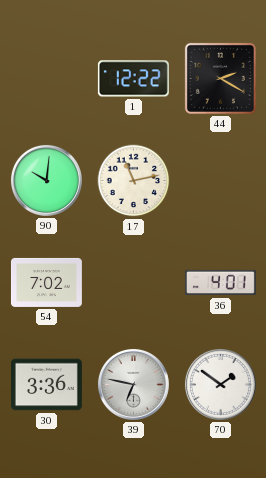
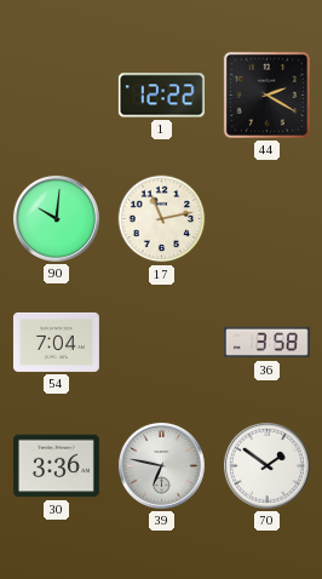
54: 7:02 -> 7:04 (56, 342)
36: 4:01 -> 3:58 (266, 343)
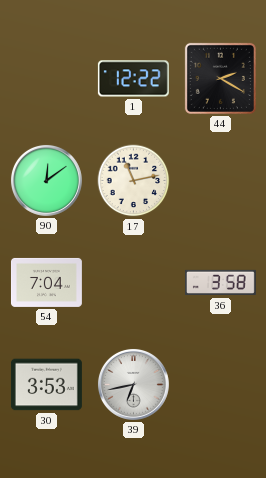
90: 10:01 -> 12:09 (46, 180)
30: 3:36 -> 3:53 (46, 385)
39: 6:47 -> 6:43 (133, 384)
70: 1:51 -> none (266, 465)
